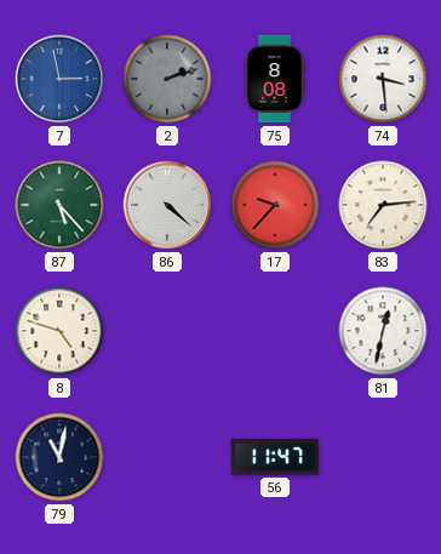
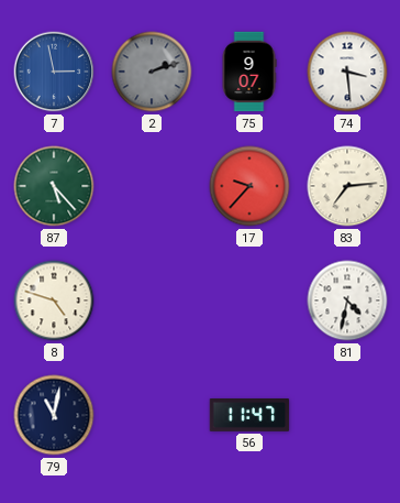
75: 8:08 -> 9:07 (249, 72)
86: 4:22 -> none (167, 205)
81: 12:32 -> 4:32 (347, 300)
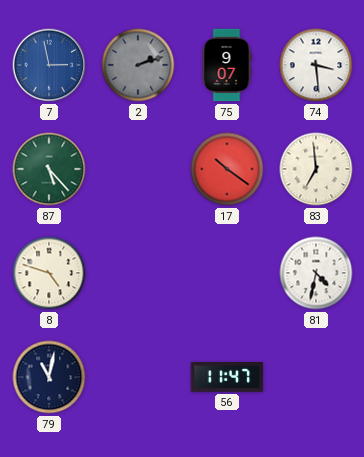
17: 9:37 -> 10:21 (227, 169)
83: 7:14 -> 6:59 (316, 169)
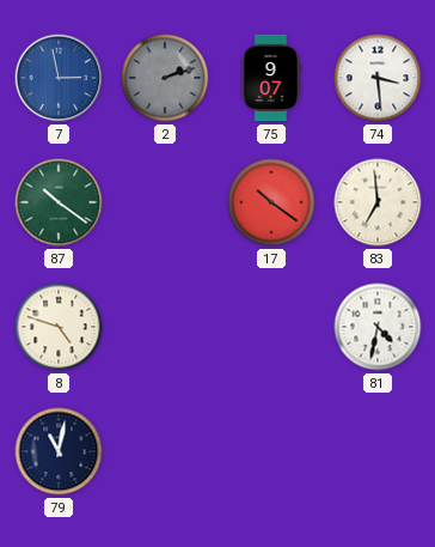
87: 5:23 -> 10:21 (59, 202)
56: 11:47 -> none (227, 378)
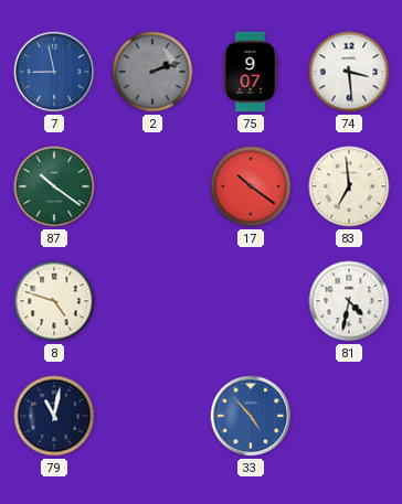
7: 2:58 -> 8:58 (54, 72)
33: none -> 4:53 (251, 416)
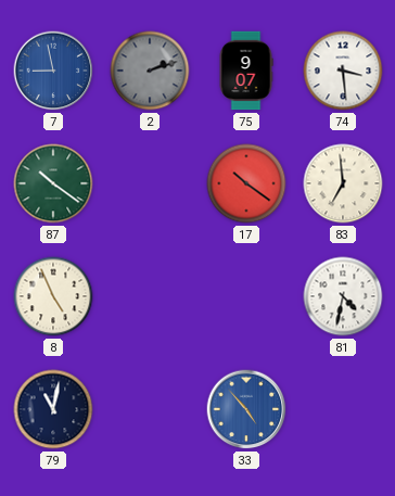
8: 4:48 -> 4:56 (53, 296)
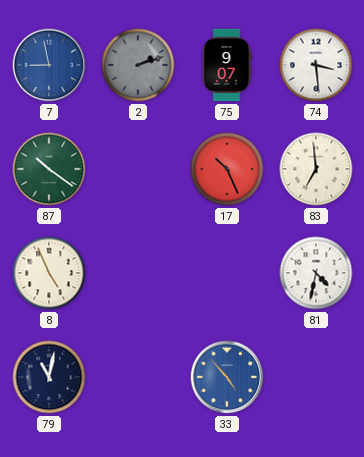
17: 10:21 -> 10:26 (227, 169)
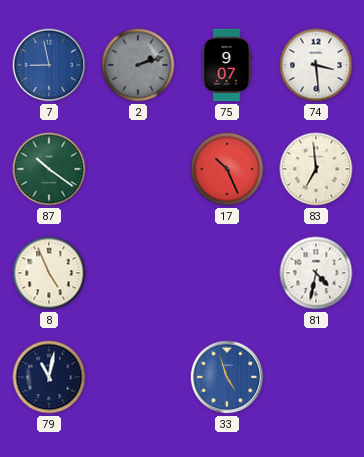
33: 4:53 -> 4:57 (227, 377)
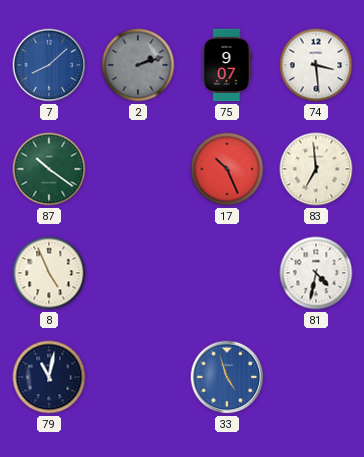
7: 8:58 -> 8:08 (49, 65)
